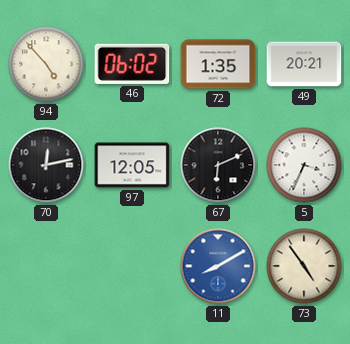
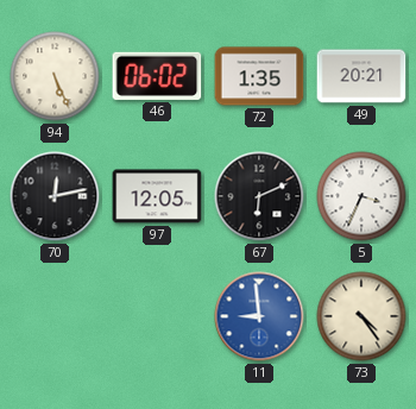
94: 4:53 -> 5:26 (55, 76)
11: 8:10 -> 8:59 (259, 316)
73: 4:54 -> 4:24 (361, 316)
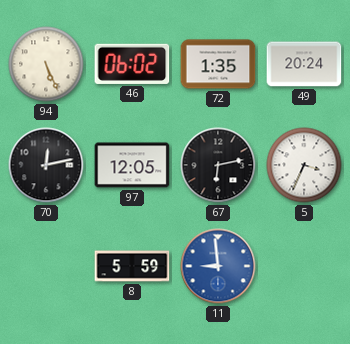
49: 20:21 -> 20:24 (304, 64)
67: 6:11 -> 6:13 (218, 165)
8: none -> 5:59 (132, 266)
73: 4:24 -> none (361, 316)
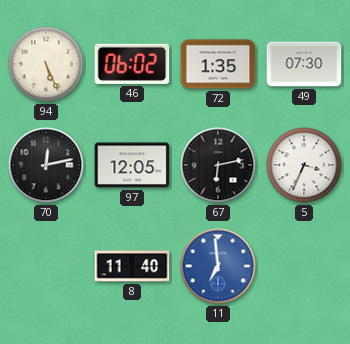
49: 20:24 -> 07:30 (304, 64)
8: 5:59 -> 11:40 (132, 266)
11: 8:59 -> 6:59 (218, 266)
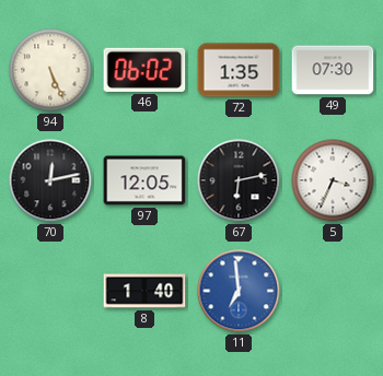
8: 11:40 -> 1:40 (144, 291)
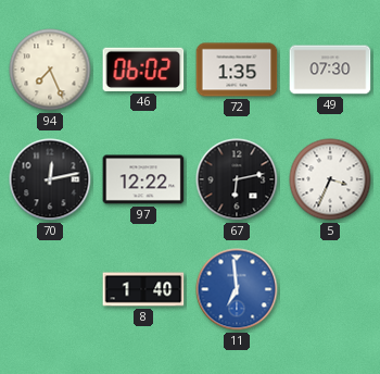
94: 5:26 -> 7:26 (50, 70)
97: 12:05 -> 12:22 (143, 179)
